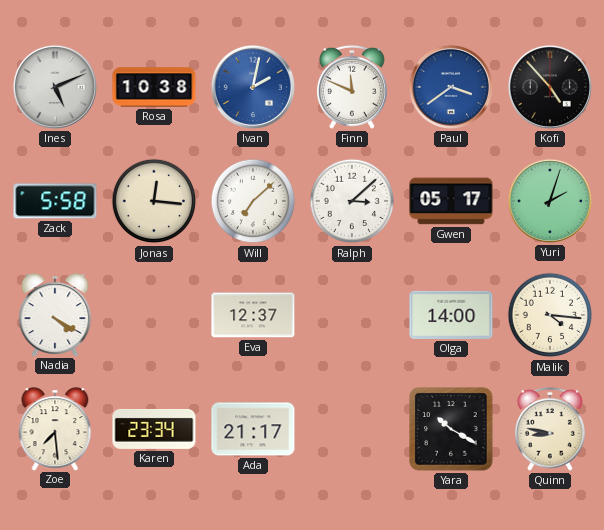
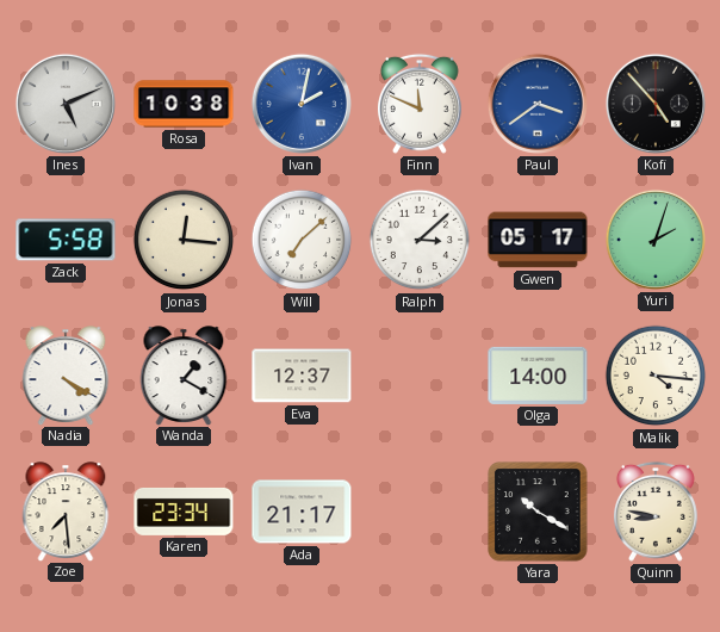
Wanda: none -> 1:20 (184, 376)
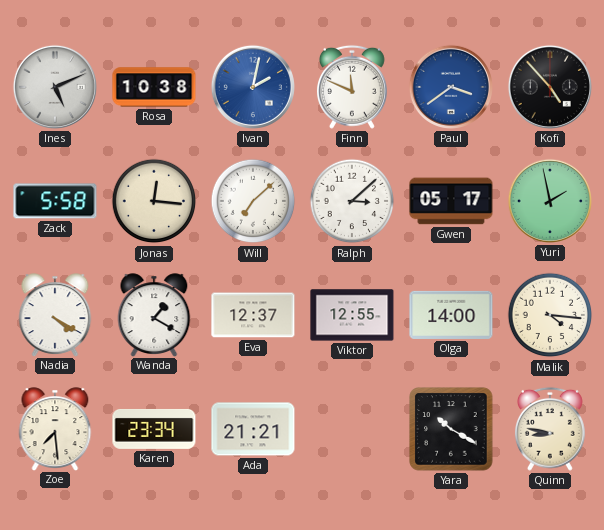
Yuri: 2:03 -> 1:58 (550, 201)
Viktor: none -> 12:55 (352, 315)
Ada: 21:17 -> 21:21 (253, 429)
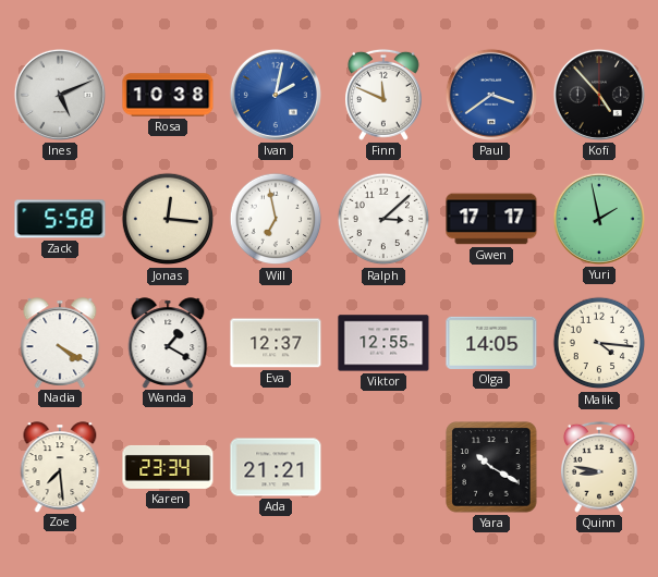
Will: 7:08 -> 6:58 (276, 219)
Gwen: 05:17 -> 17:17 (491, 219)
Olga: 14:00 -> 14:05 (491, 343)
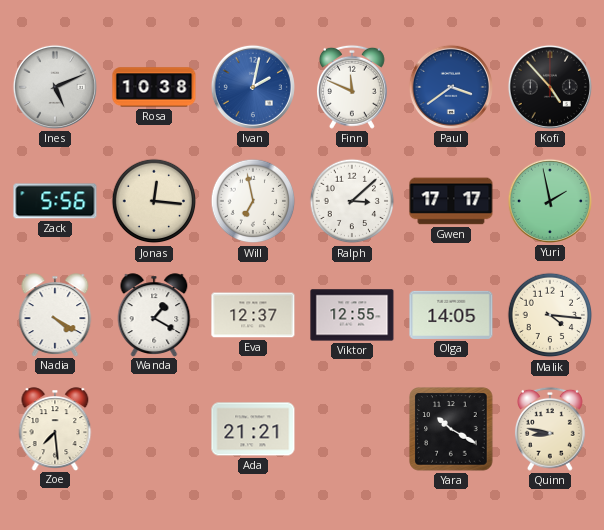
Zack: 5:58 -> 5:56 (55, 201)
Karen: 23:34 -> none (168, 467)
